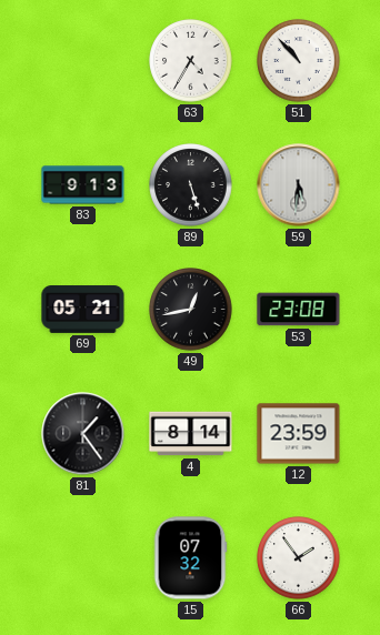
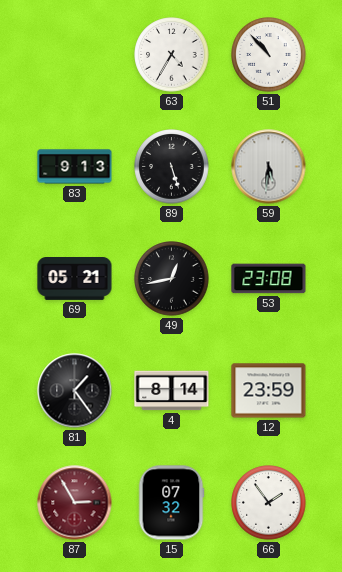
87: none -> 2:55 (75, 503)
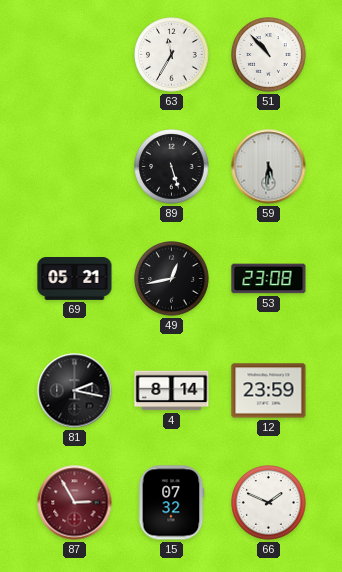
63: 4:35 -> 11:35 (172, 55)
83: 9:13 -> none (75, 167)
81: 1:24 -> 2:17 (75, 391)
66: 1:54 -> 1:49 (269, 503)
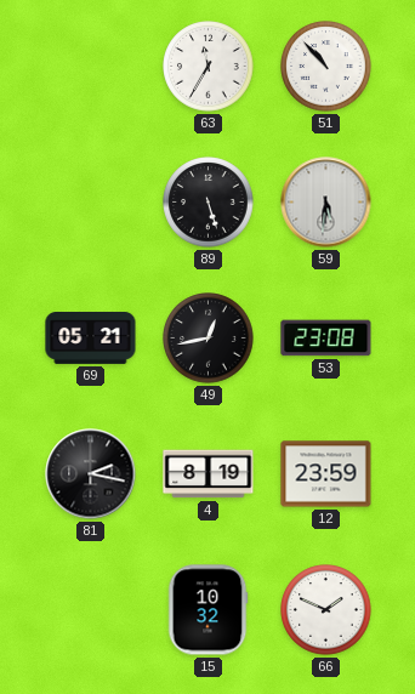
4: 8:14 -> 8:19 (209, 474)
87: 2:55 -> none (75, 503)
15: 07:32 -> 10:32 (207, 610)
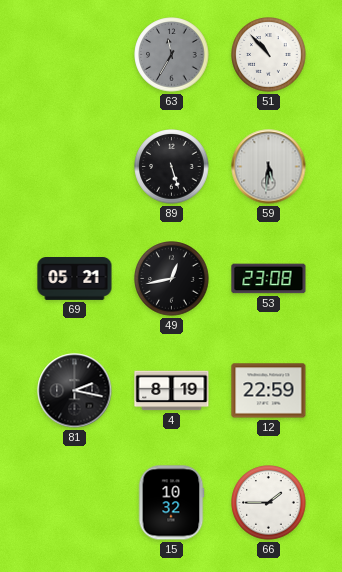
63 dial: white -> grey (172, 55)
12: 23:59 -> 22:59 (269, 391)
66: 1:49 -> 1:45 (269, 503)
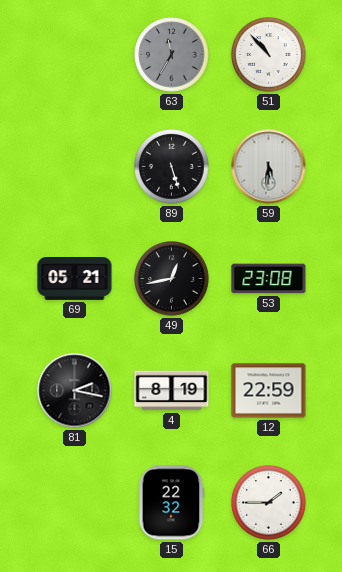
15: 10:32 -> 22:32 (171, 503)
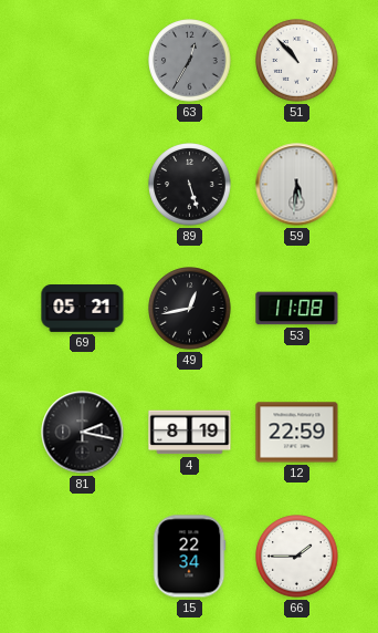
63: 11:35 -> 12:35 (190, 61)
53: 23:08 -> 11:08 (297, 309)
15: 22:32 -> 22:34 (189, 557)
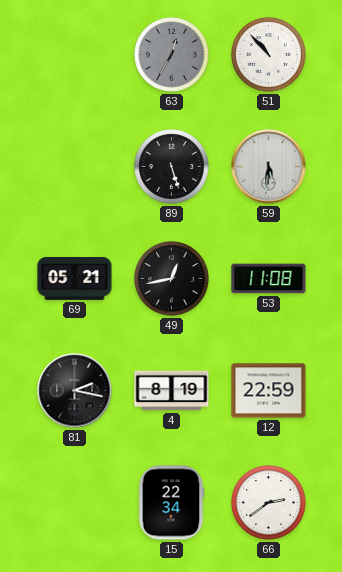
66: 1:45 -> 2:39 (269, 503)
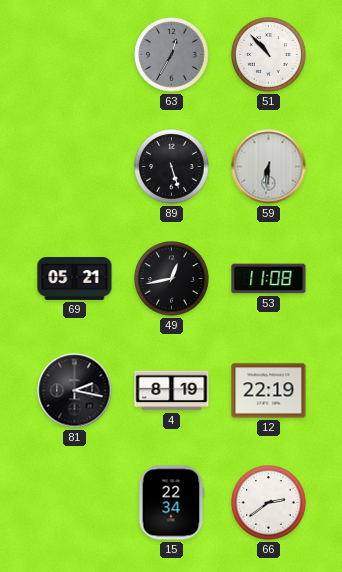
59: 5:31 -> 6:31 (269, 167)
12: 22:59 -> 22:19 (269, 391)
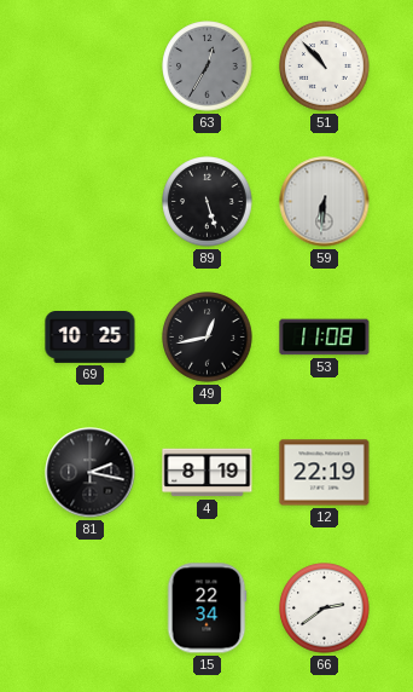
69: 05:21 -> 10:25 (91, 338)
